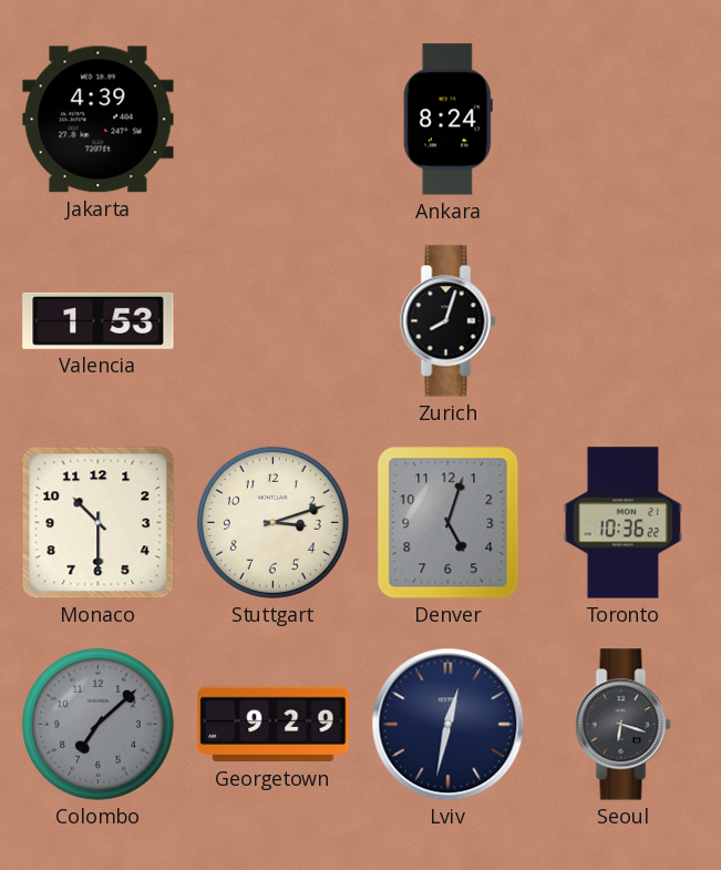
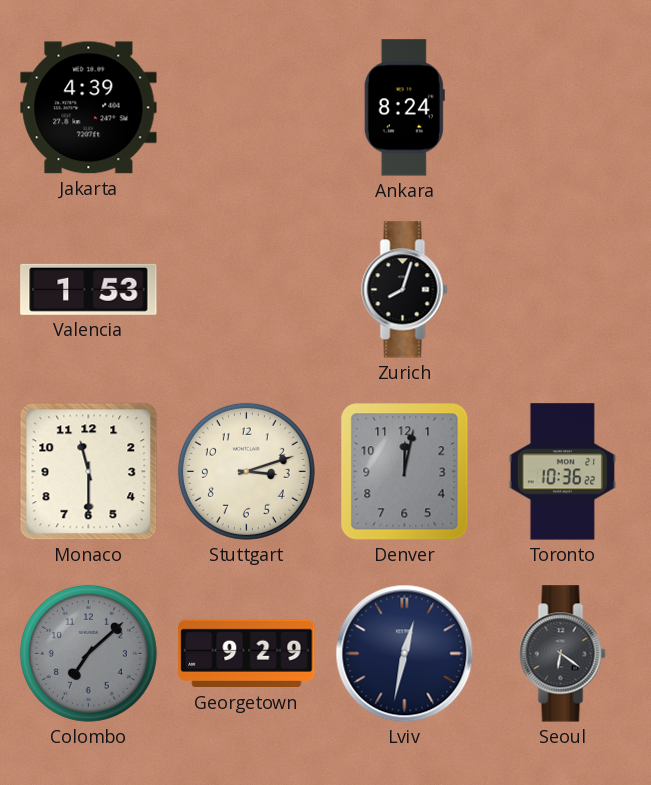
Monaco: 10:30 -> 11:30 (89, 472)
Denver: 5:03 -> 12:02 (405, 472)
Seoul: 6:18 -> 6:21 (563, 654)
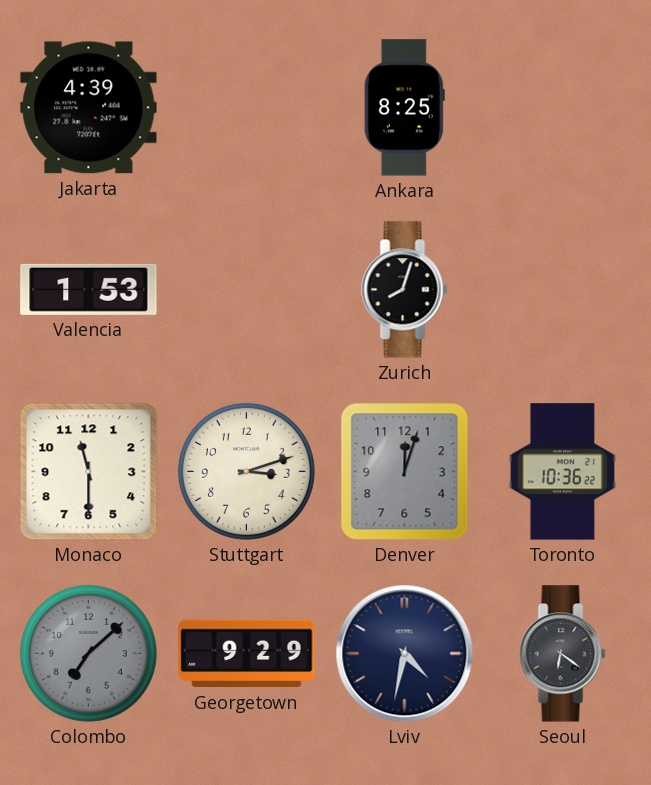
Ankara: 8:24 -> 8:25 (404, 108)
Denver: 12:02 -> 12:03 (405, 472)
Lviv: 12:32 -> 4:32 (405, 654)
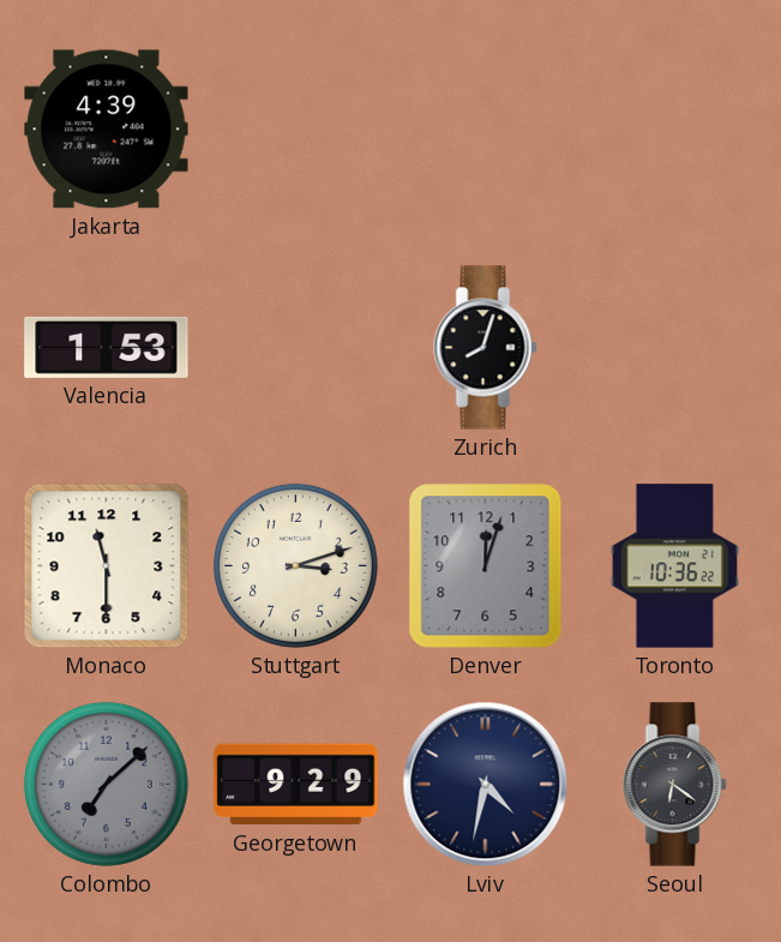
Ankara: 8:25 -> none (404, 108)
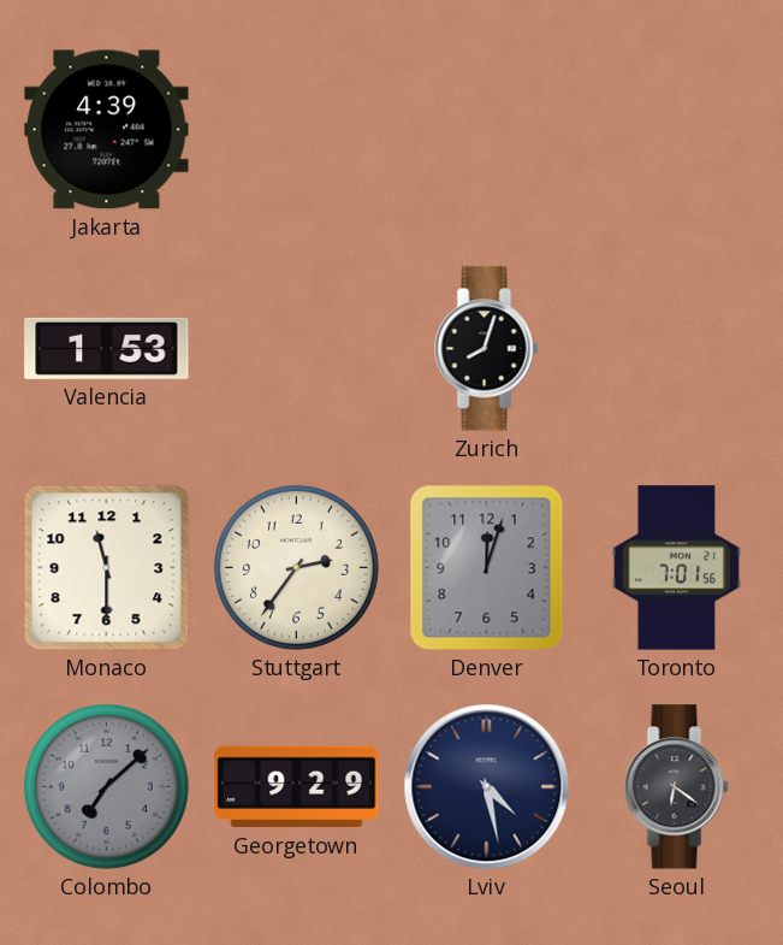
Stuttgart: 3:12 -> 2:36 (296, 567)
Toronto: 10:36 -> 7:01 (676, 568)
Lviv: 4:32 -> 4:28 (487, 787)
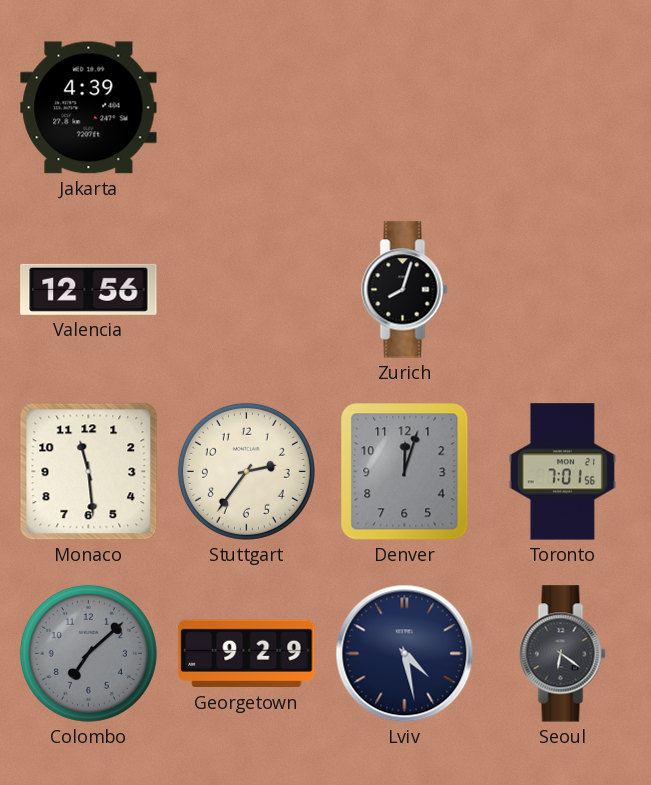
Valencia: 1:53 -> 12:56 (89, 289)
Monaco: 11:30 -> 11:29 (89, 472)
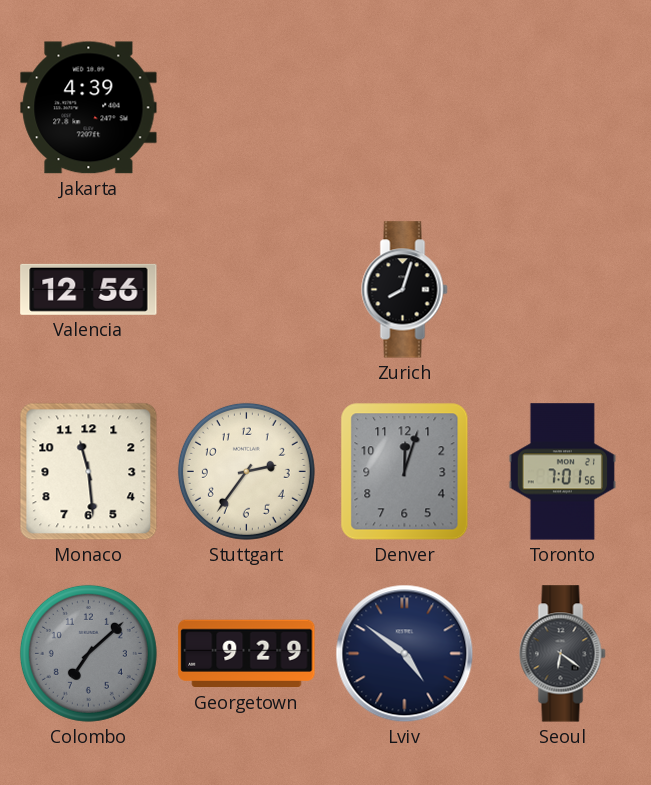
Lviv: 4:28 -> 4:51 (405, 654)
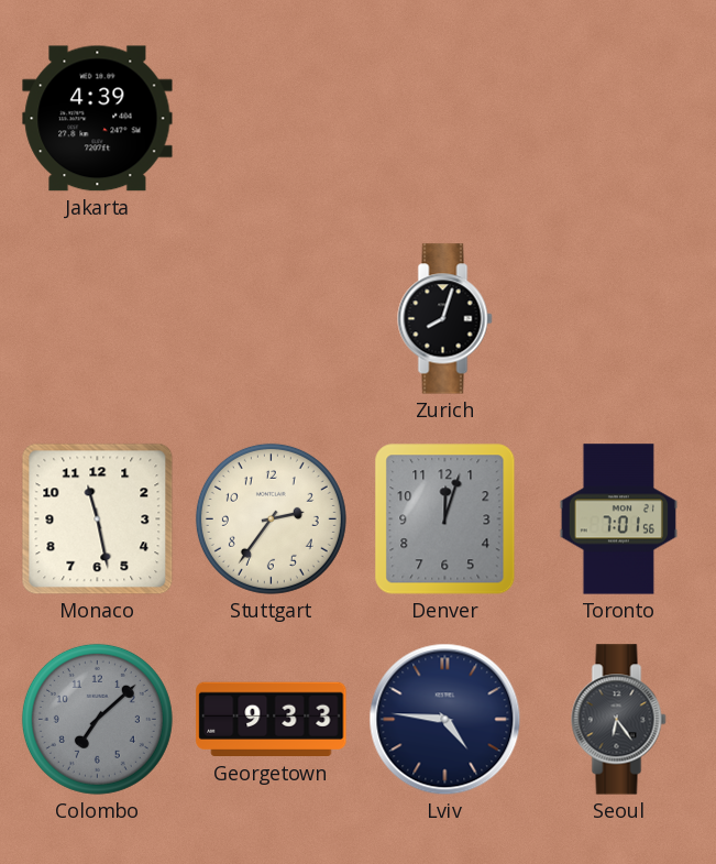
Valencia: 12:56 -> none (89, 289)
Monaco: 11:29 -> 11:28 (98, 520)
Georgetown: 9:29 -> 9:33 (272, 720)
Lviv: 4:51 -> 4:46 (445, 720)
Seoul: 6:21 -> 6:24 (619, 720)
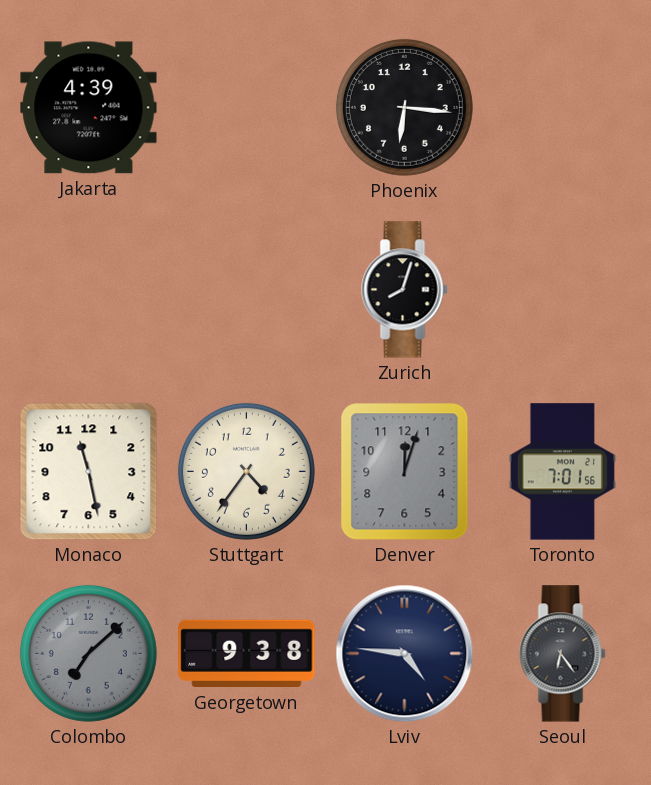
Phoenix: none -> 6:16 (404, 107)
Stuttgart: 2:36 -> 4:36 (246, 471)
Georgetown: 9:33 -> 9:38 (247, 654)
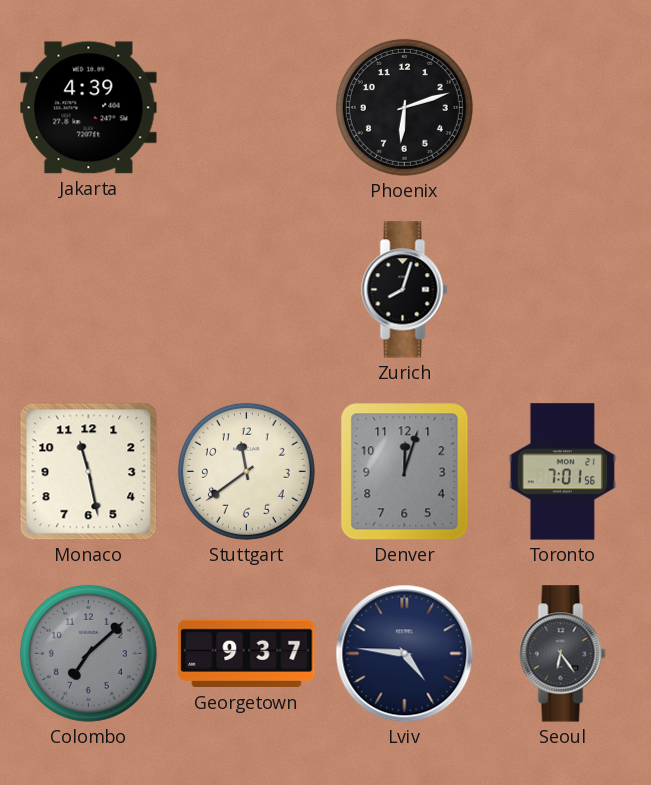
Phoenix: 6:16 -> 6:12 (404, 107)
Stuttgart: 4:36 -> 11:39 (246, 471)
Georgetown: 9:38 -> 9:37 (247, 654)
